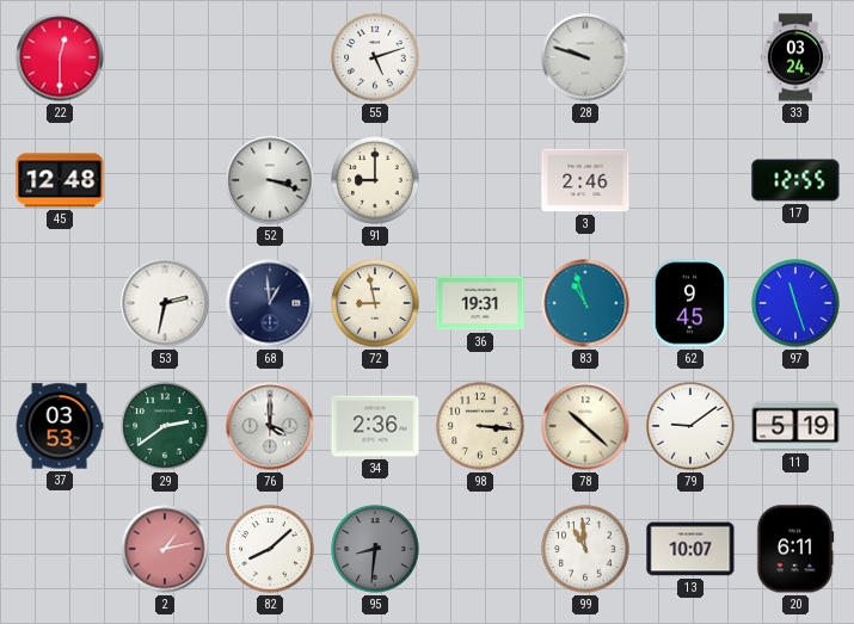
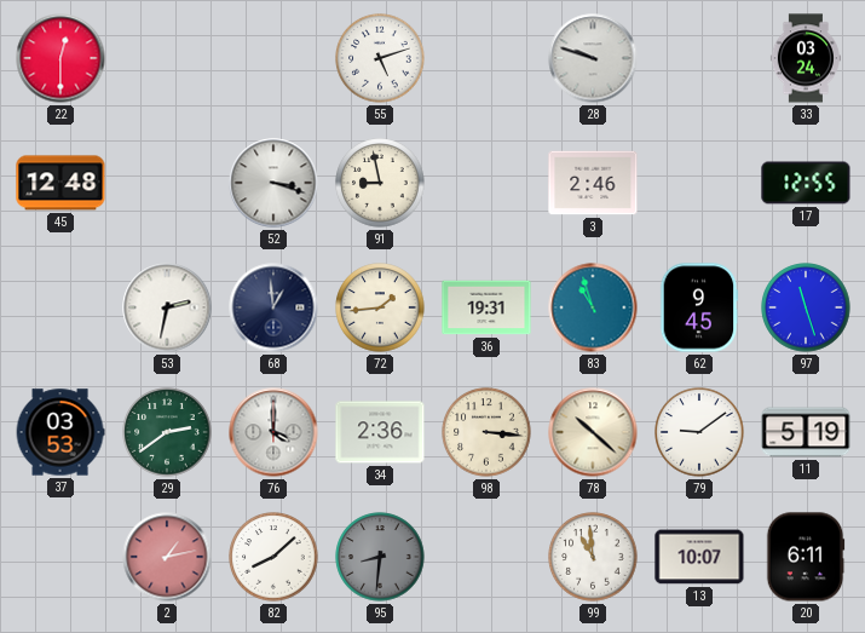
91: 9:00 -> 8:58 (380, 183)
72: 8:58 -> 1:44 (380, 307)
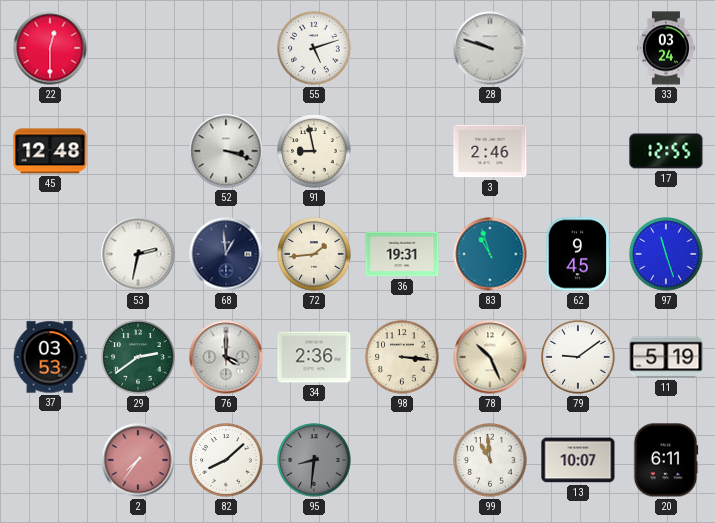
78: 10:22 -> 10:26 (490, 357)
2: 1:13 -> 7:36 (138, 460)
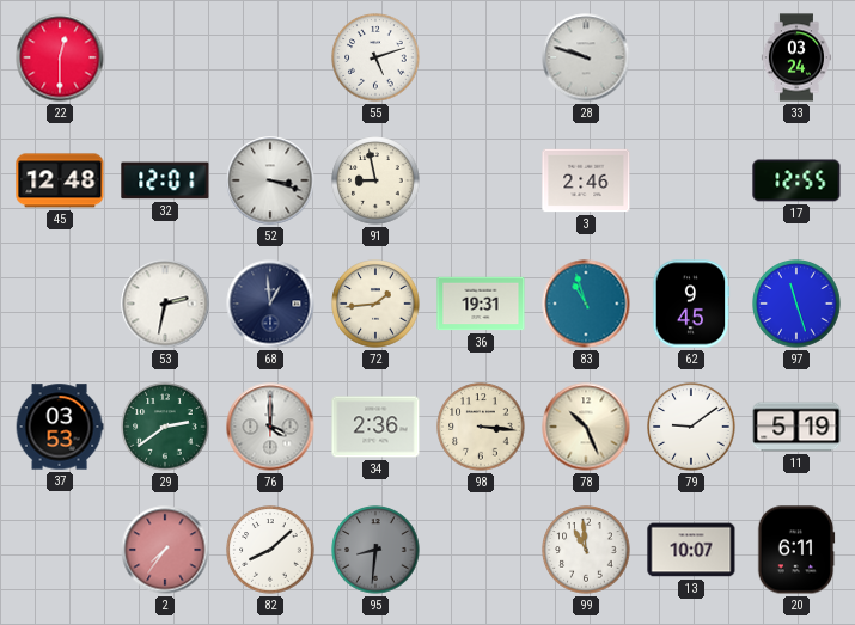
32: none -> 12:01 (165, 180)
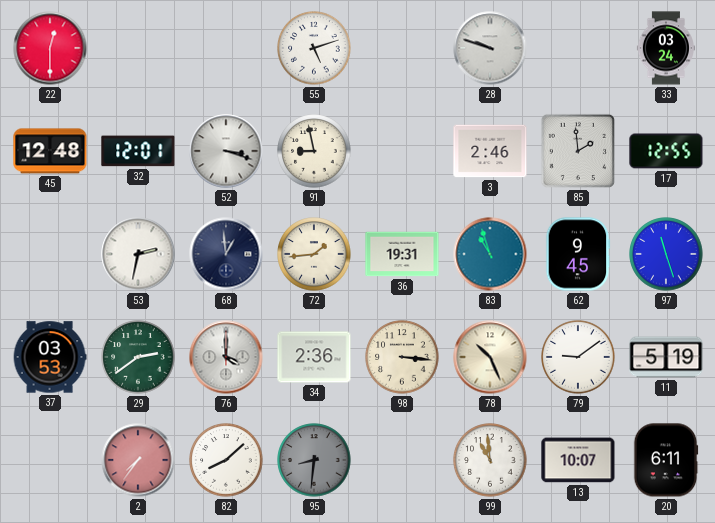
85: none -> 1:59 (578, 151)
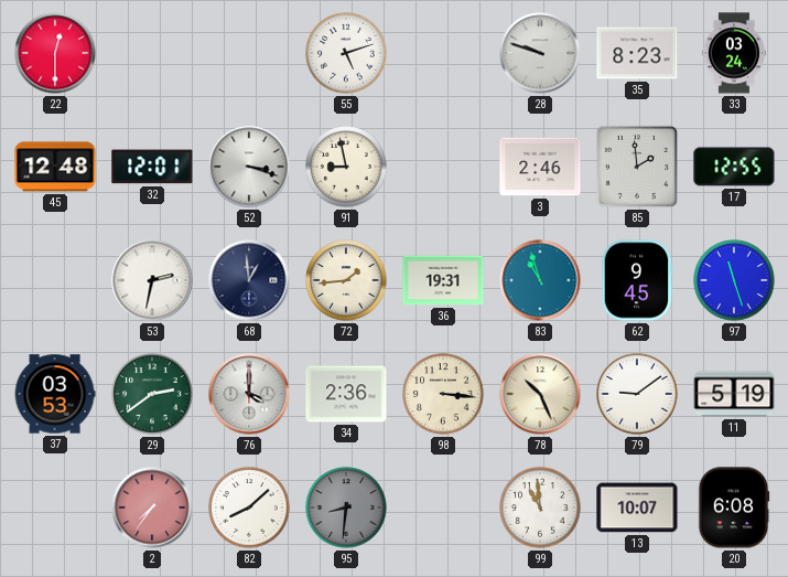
35: none -> 8:23 (637, 53)
20: 6:11 -> 6:08 (734, 507)
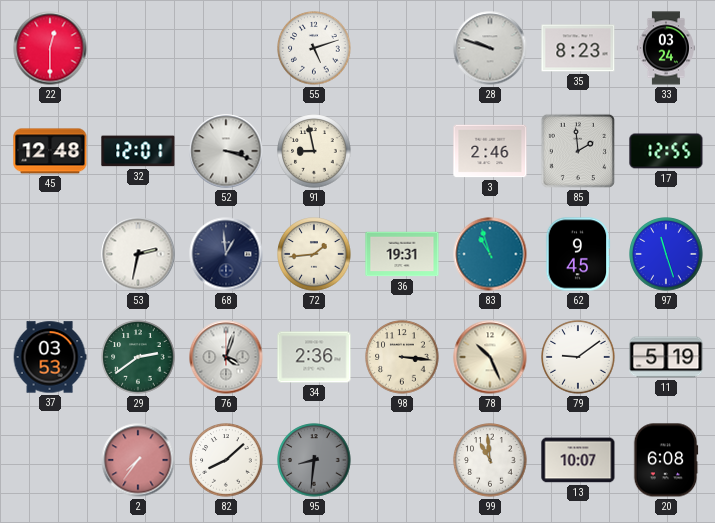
76: 4:00 -> 4:03 (226, 357)
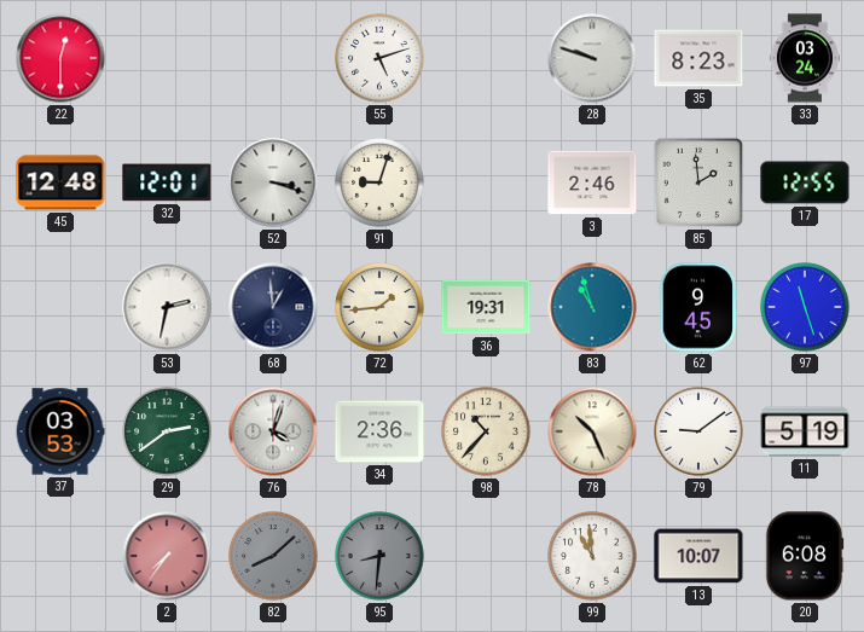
91: 8:58 -> 9:03 (379, 182)
98: 3:16 -> 10:37 (486, 431)
82 dial: white -> grey (273, 556)
